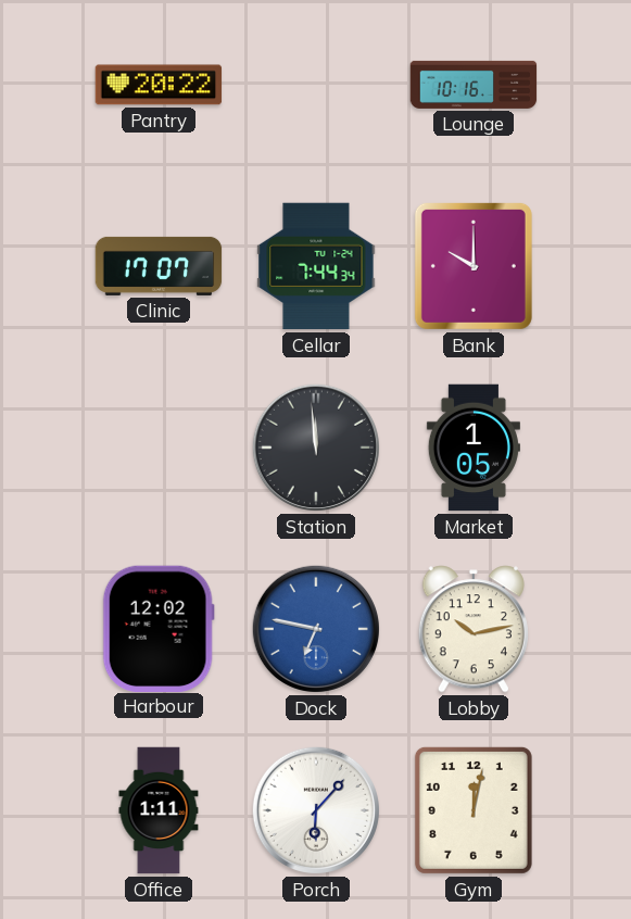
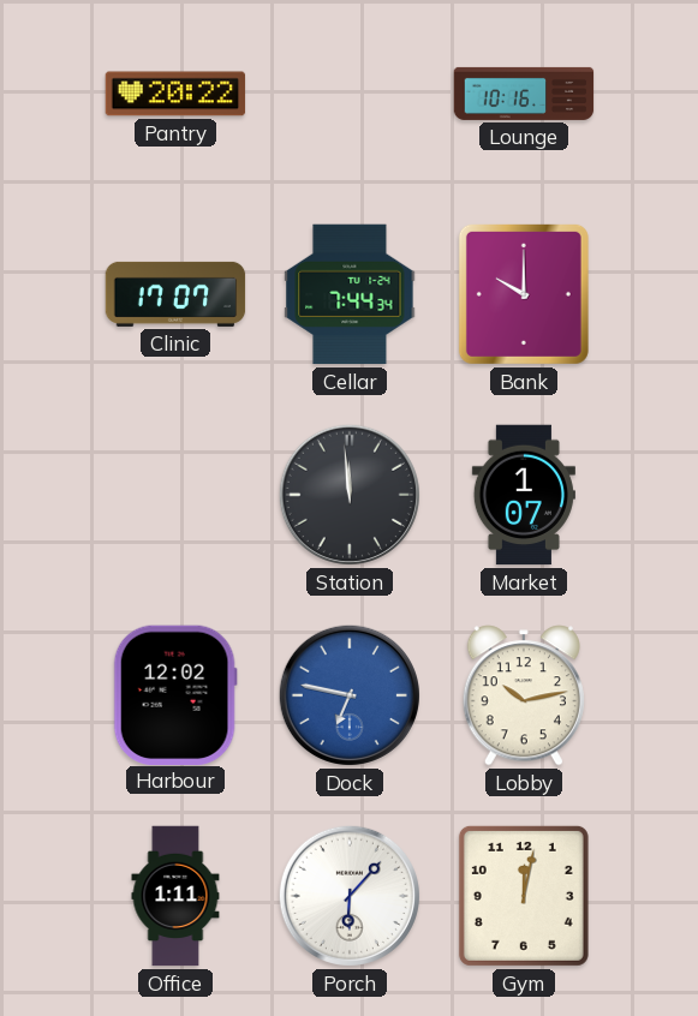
Market: 1:05 -> 1:07 (524, 495)
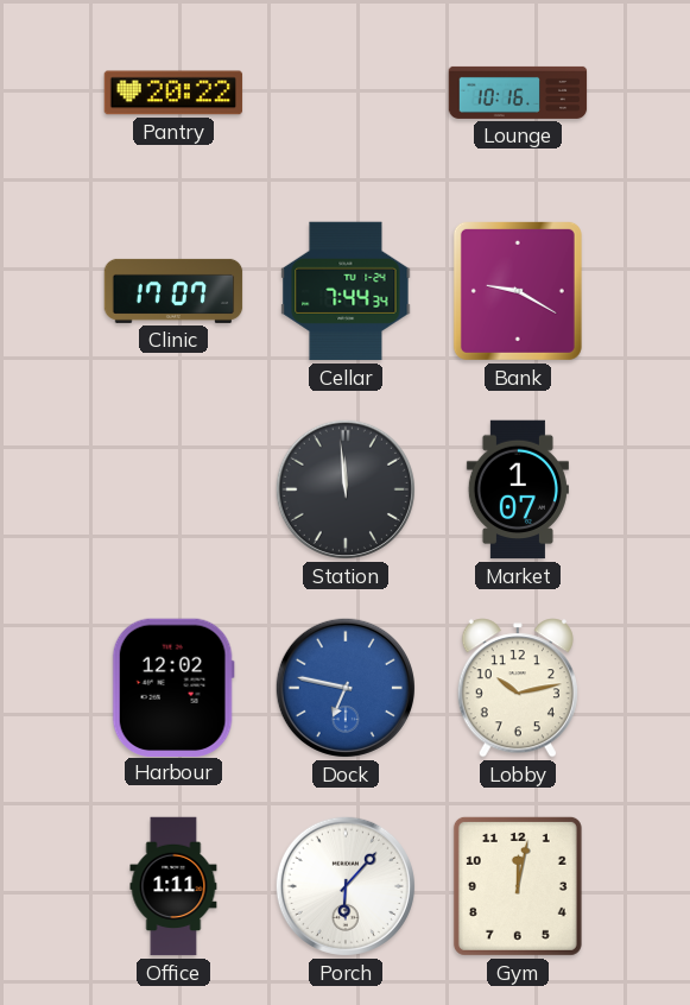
Bank: 10:00 -> 9:20 (518, 291)
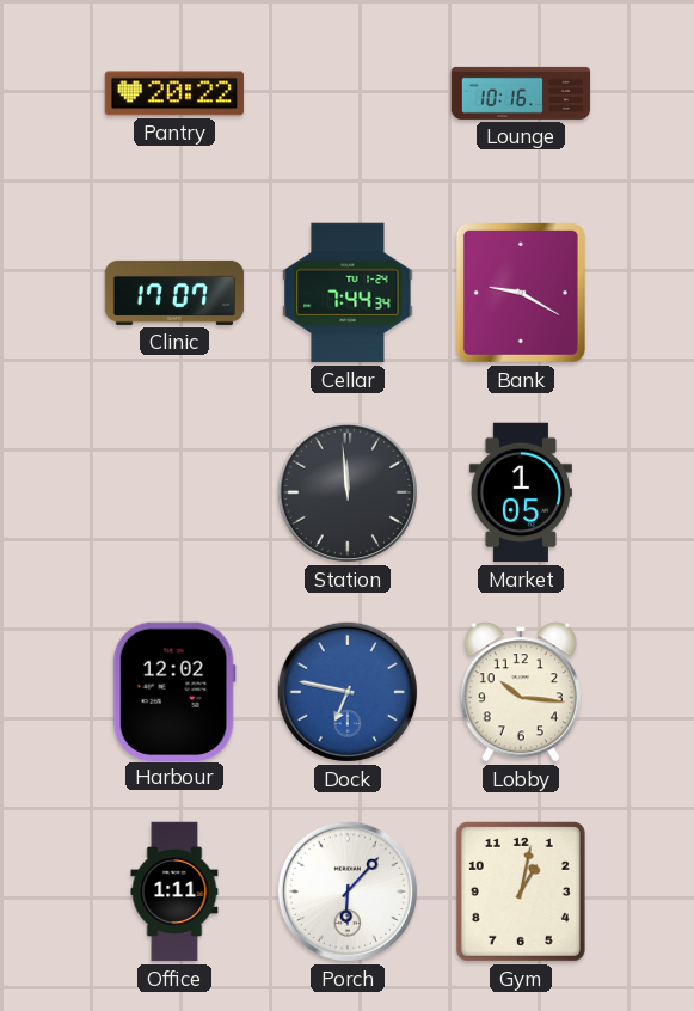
Market: 1:07 -> 1:05 (521, 492)
Lobby: 10:13 -> 10:16 (521, 692)
Gym: 12:02 -> 1:02 (521, 891)
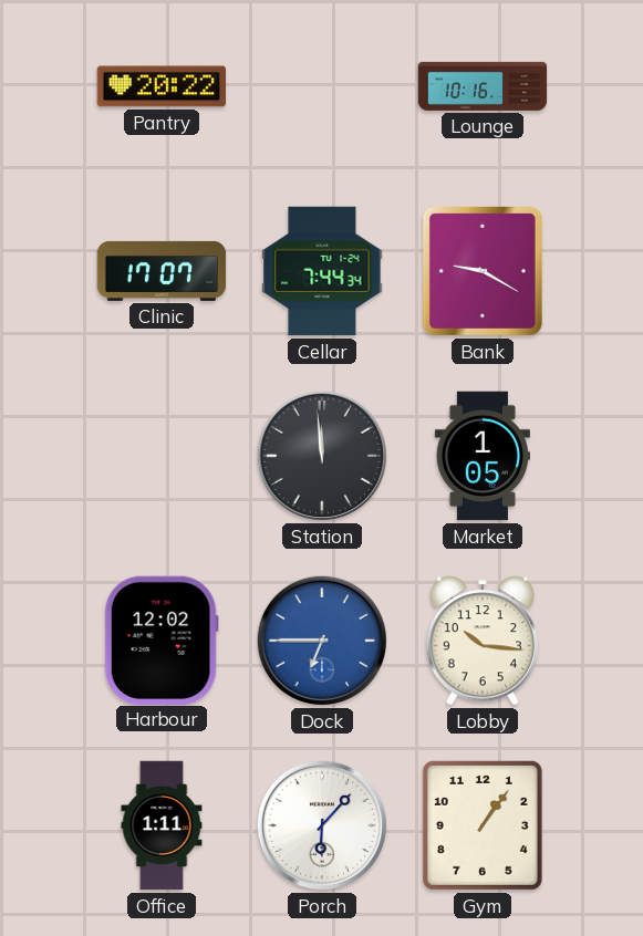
Dock: 6:47 -> 6:45 (322, 641)
Gym: 1:02 -> 1:06 (483, 825)
